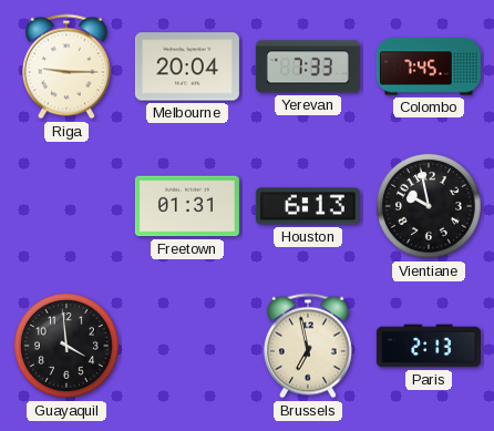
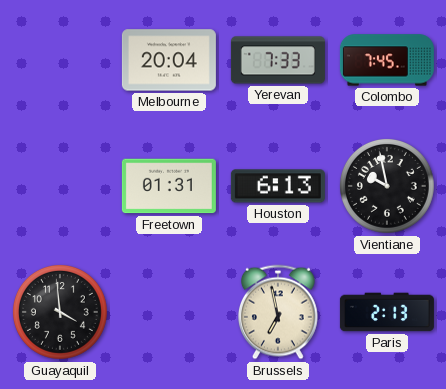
Riga: 9:15 -> none (68, 66)
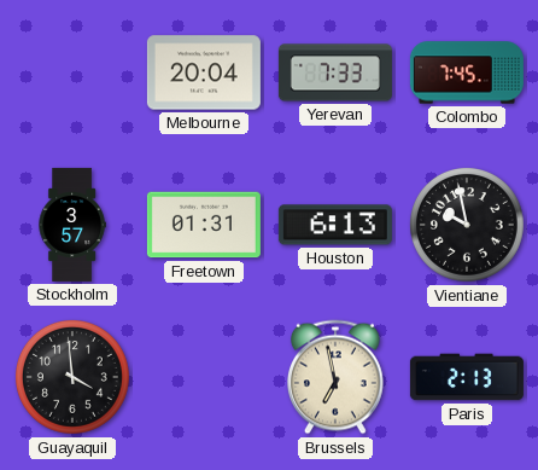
Stockholm: none -> 3:57 (72, 225)
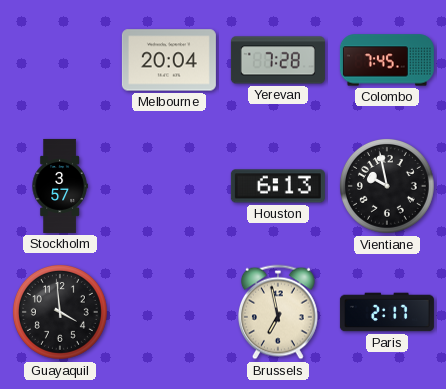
Yerevan: 7:33 -> 7:28 (278, 60)
Freetown: 01:31 -> none (204, 225)
Paris: 2:13 -> 2:17 (387, 312)
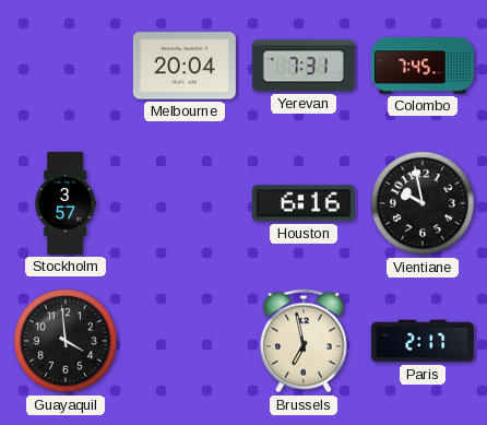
Yerevan: 7:28 -> 7:31 (304, 66)
Houston: 6:13 -> 6:16 (304, 203)
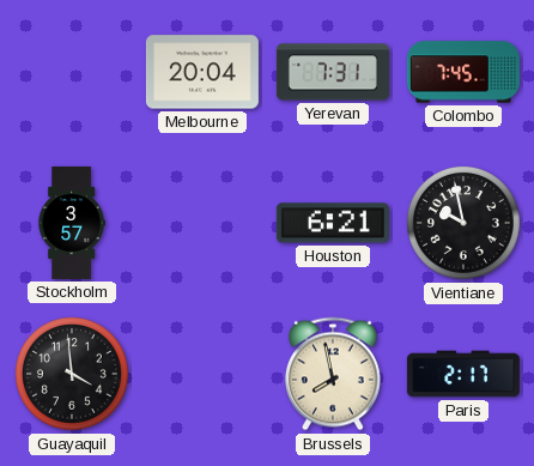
Houston: 6:16 -> 6:21 (333, 223)
Brussels: 6:58 -> 7:58 (334, 374)
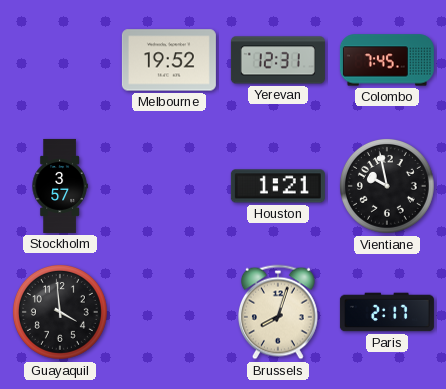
Melbourne: 20:04 -> 19:52 (169, 60)
Yerevan: 7:31 -> 12:31 (278, 60)
Houston: 6:21 -> 1:21 (278, 186)
Brussels: 7:58 -> 8:03 (279, 312)
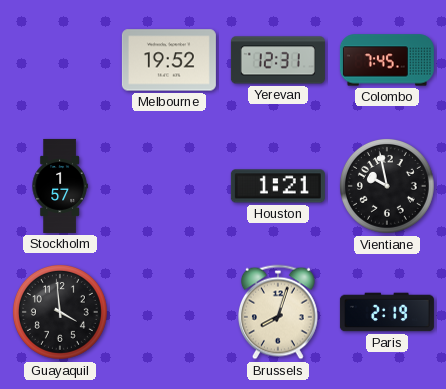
Stockholm: 3:57 -> 1:57 (60, 186)
Paris: 2:17 -> 2:19 (387, 312)
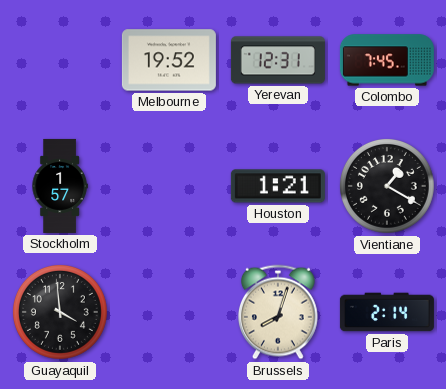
Vientiane: 9:58 -> 1:20 (388, 186)
Paris: 2:19 -> 2:14 (387, 312)
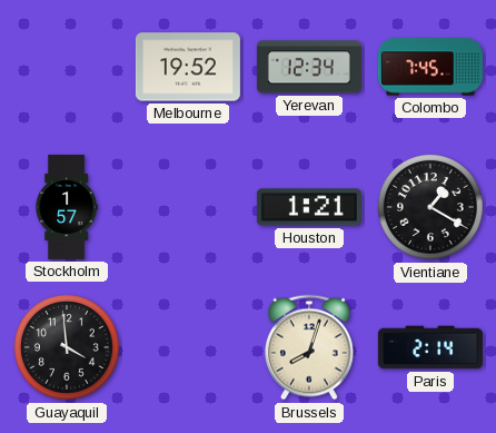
Yerevan: 12:31 -> 12:34 (309, 67)
